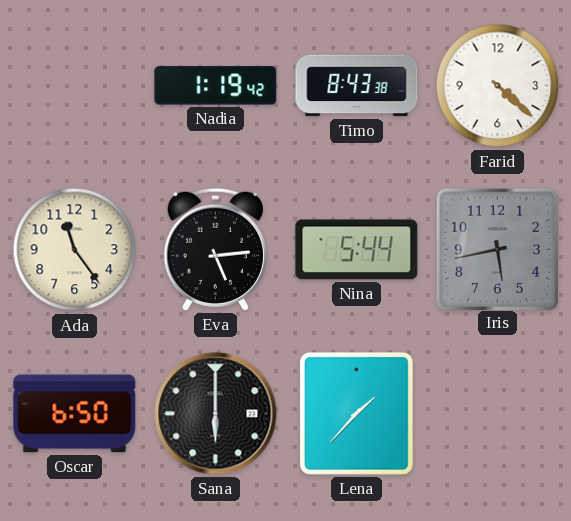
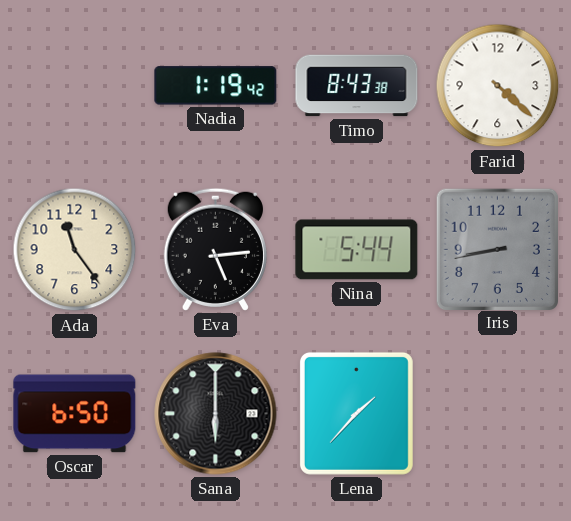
Iris: 5:43 -> 8:43 (497, 249)
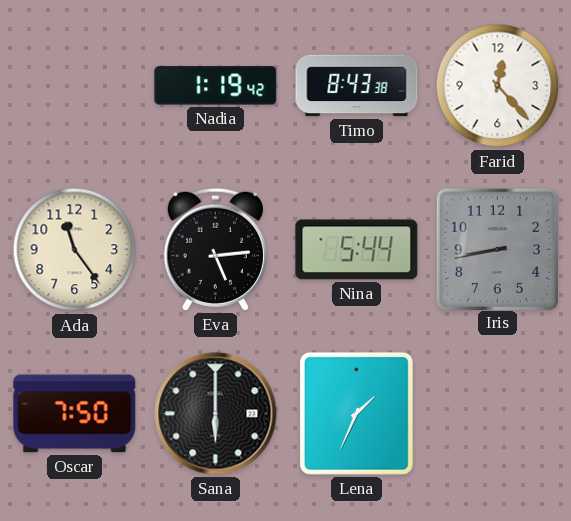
Farid: 4:22 -> 12:23 (498, 86)
Oscar: 6:50 -> 7:50 (75, 414)
Lena: 1:37 -> 1:34 (356, 413)
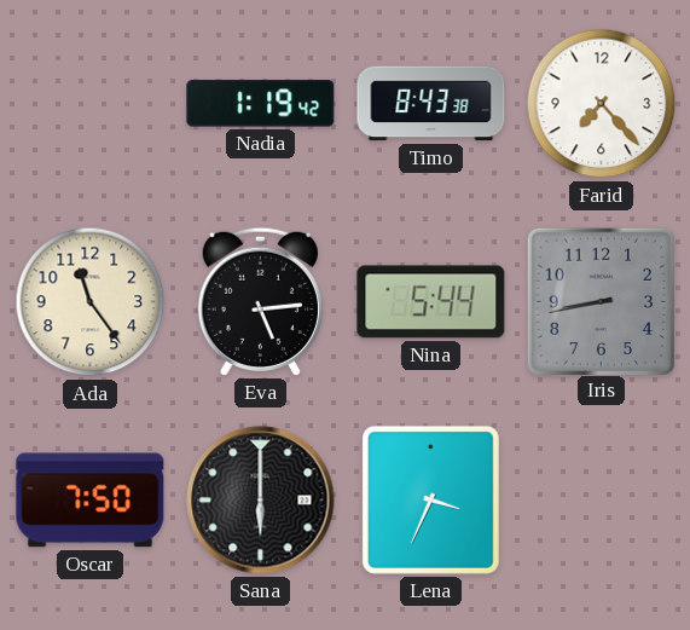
Farid: 12:23 -> 7:23 (602, 104)
Lena: 1:34 -> 3:34 (430, 499)
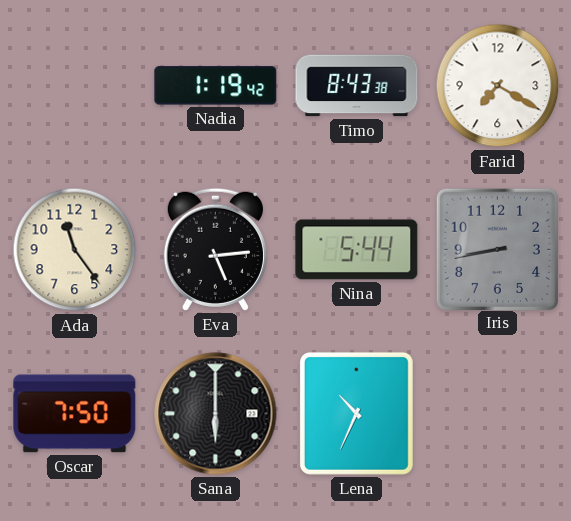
Farid: 7:23 -> 7:20 (498, 86)
Lena: 3:34 -> 10:34 (356, 413)
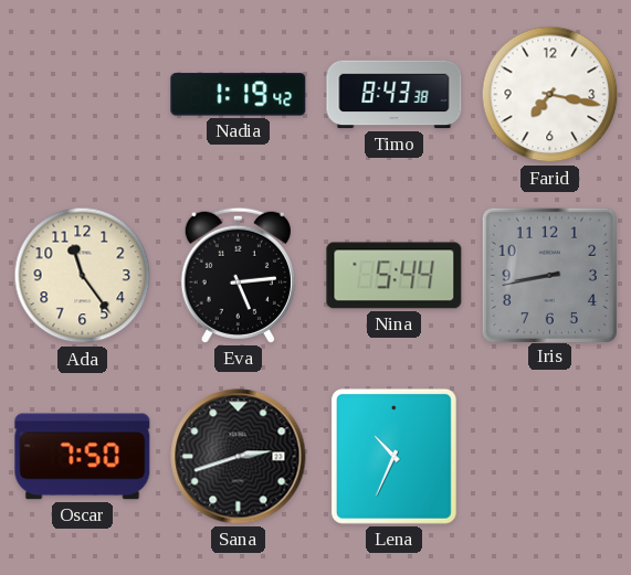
Farid: 7:20 -> 7:17 (550, 95)
Sana: 6:00 -> 2:42 (239, 457)
